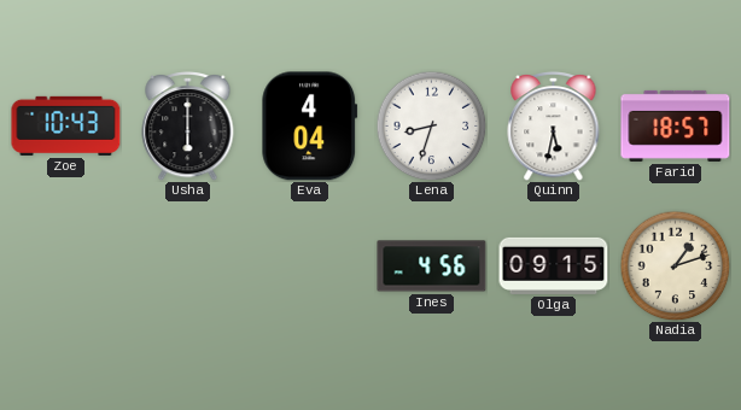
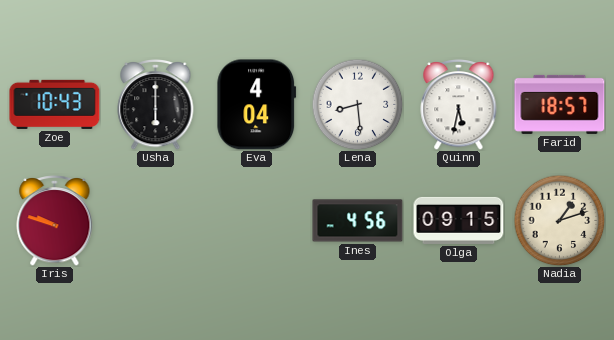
Lena: 8:33 -> 8:29 (357, 104)
Iris: none -> 9:48 (55, 220)
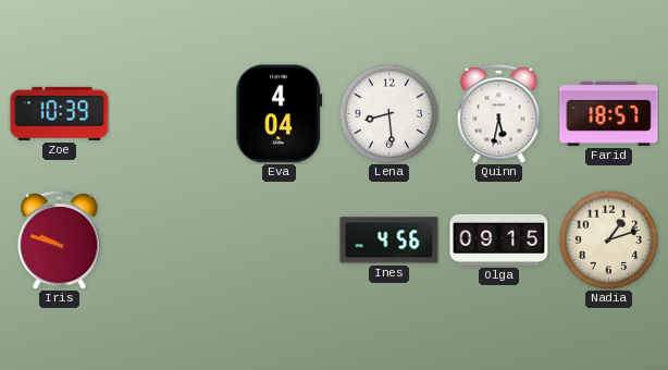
Zoe: 10:43 -> 10:39 (60, 113)
Usha: 6:00 -> none (156, 104)
